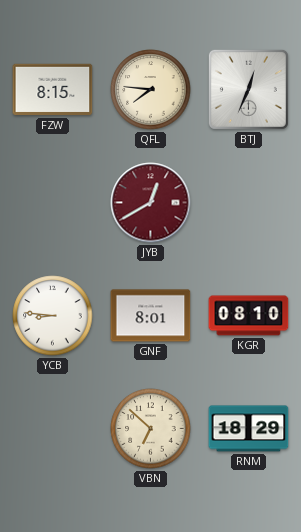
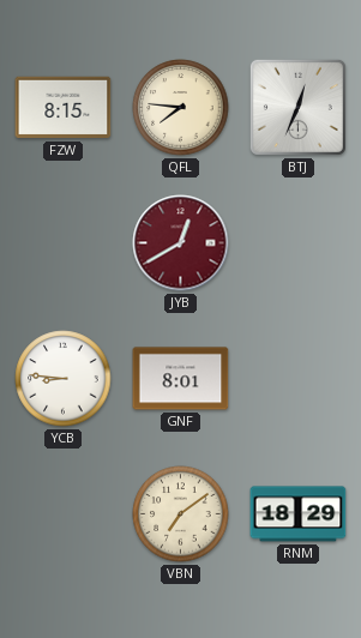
KGR: 08:10 -> none (249, 316)
VBN: 6:52 -> 7:09 (181, 514)
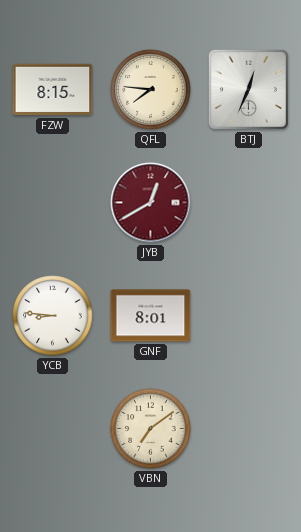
RNM: 18:29 -> none (299, 514)
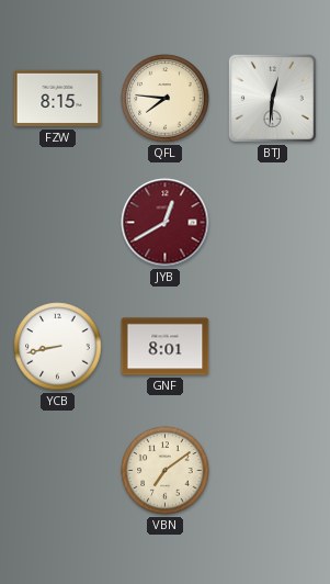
BTJ: 12:34 -> 12:31 (272, 98)
YCB: 8:46 -> 8:43 (58, 347)
